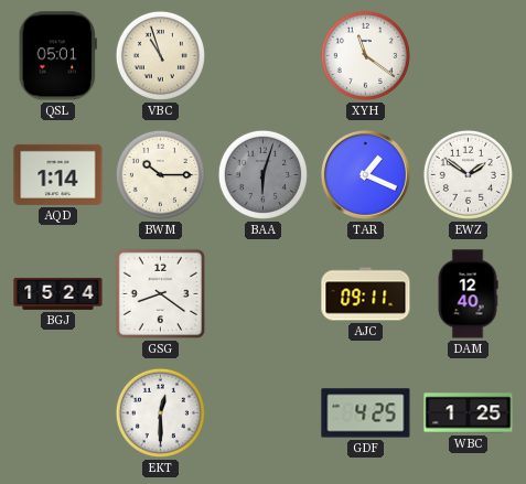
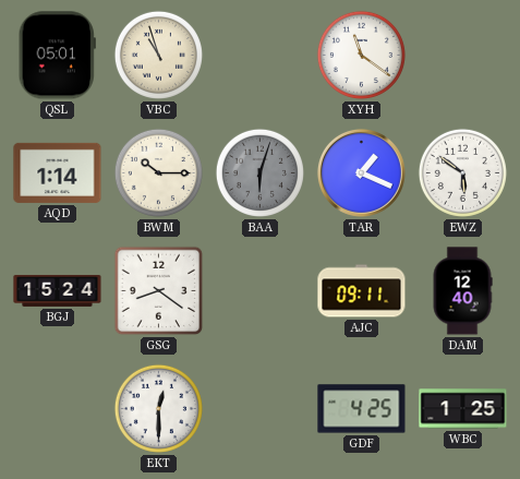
EWZ: 1:51 -> 5:51 (462, 172)
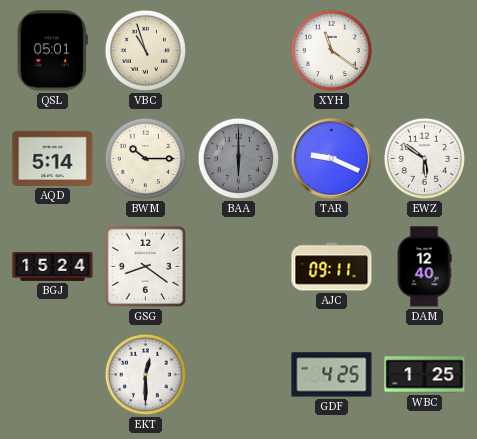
AQD: 1:14 -> 5:14 (53, 158)
BAA: 6:03 -> 6:00 (238, 158)
TAR: 1:19 -> 9:19 (331, 158)
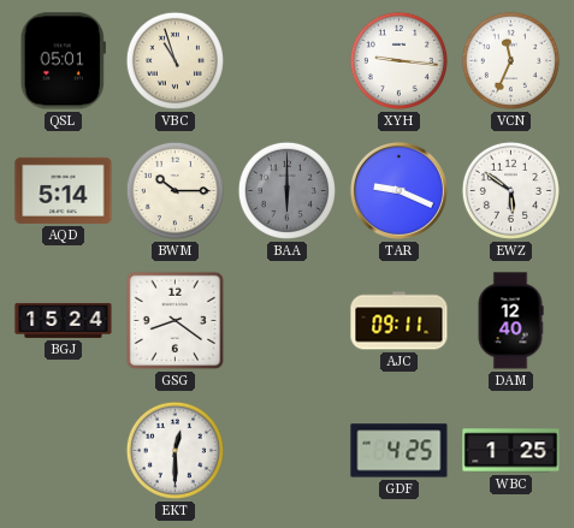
XYH: 11:21 -> 9:16 (398, 60)
VCN: none -> 11:34 (510, 60)
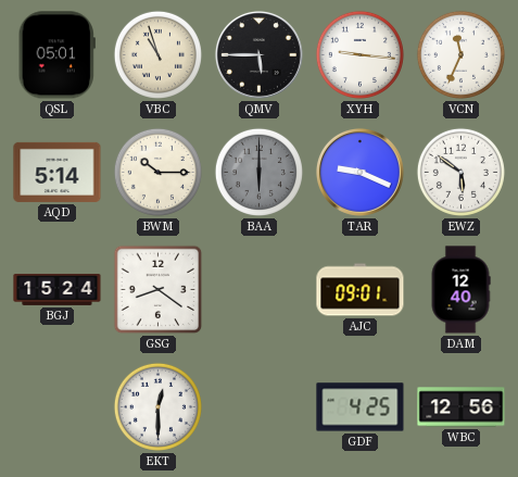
QMV: none -> 5:45 (258, 54)
AJC: 09:11 -> 09:01 (361, 290)
WBC: 1:25 -> 12:56 (462, 407)
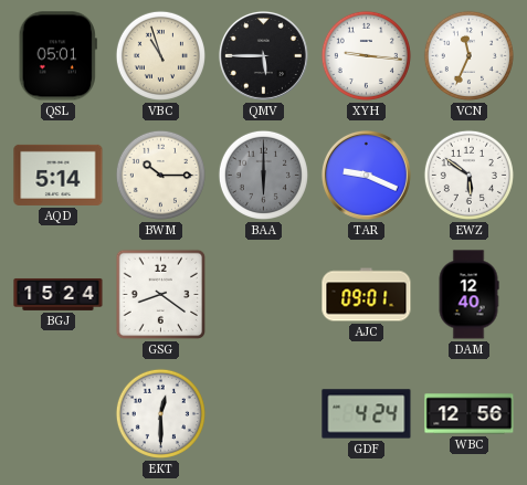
GDF: 4:25 -> 4:24 (367, 414)
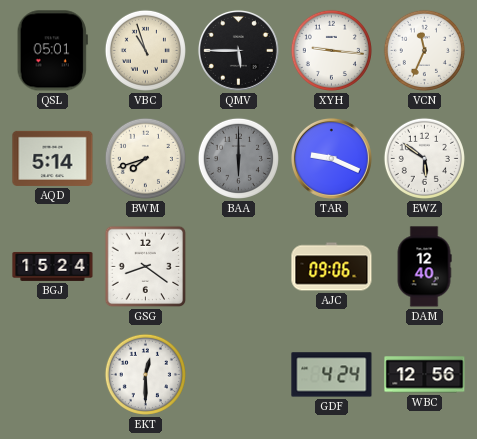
BWM: 10:15 -> 7:42 (145, 158)
AJC: 09:01 -> 09:06 (332, 267)
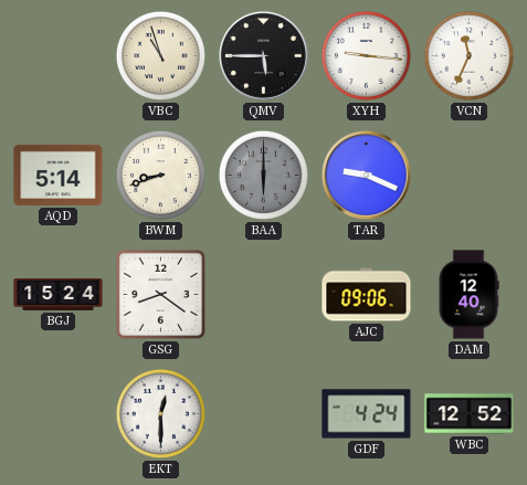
QSL: 05:01 -> none (52, 51)
BWM: 7:42 -> 8:42 (160, 175)
EWZ: 5:51 -> none (424, 158)
WBC: 12:56 -> 12:52 (470, 414)
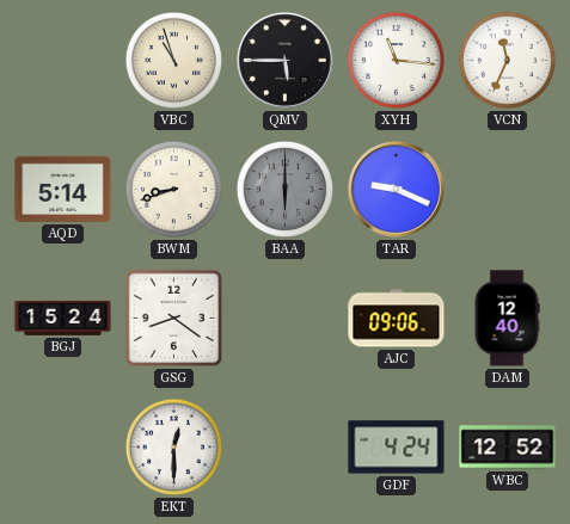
XYH: 9:16 -> 11:16 (396, 60)
